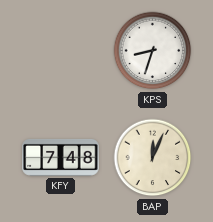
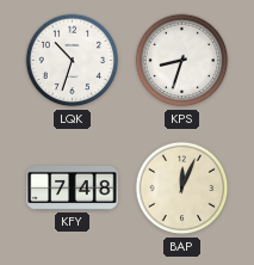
LQK: none -> 10:33 (73, 61)
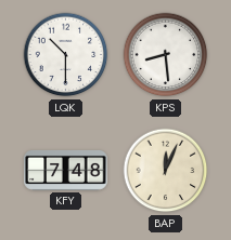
LQK: 10:33 -> 10:30 (66, 55)
KPS: 8:33 -> 8:29 (166, 55)
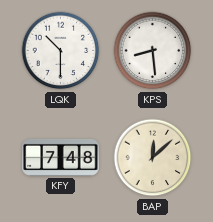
BAP: 12:04 -> 12:08 (153, 158)
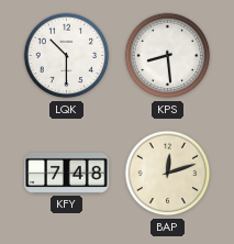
BAP: 12:08 -> 12:12 (168, 174)
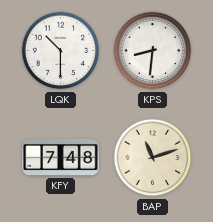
KPS: 8:29 -> 8:31 (153, 51)
BAP: 12:12 -> 11:12 (153, 158)
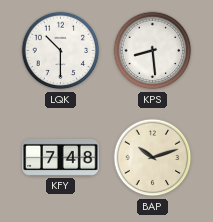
KPS: 8:31 -> 8:29 (153, 51)
BAP: 11:12 -> 10:12 (153, 158)
